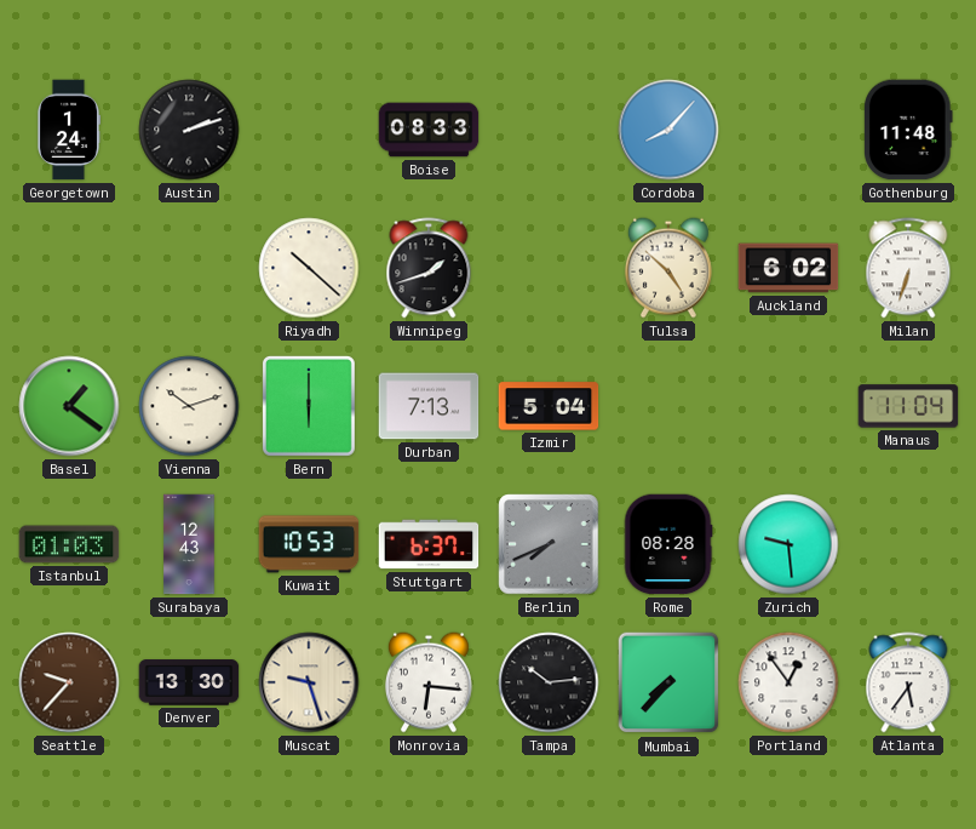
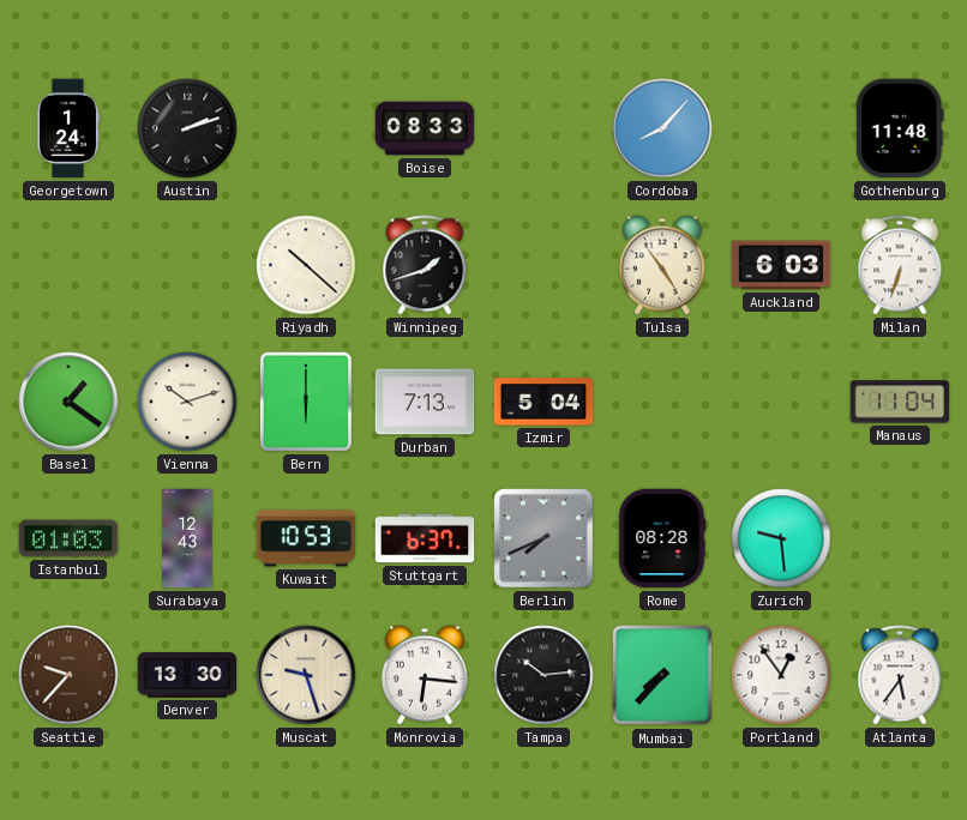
Tulsa: 4:52 -> 4:54 (662, 265)
Auckland: 6:02 -> 6:03 (781, 265)
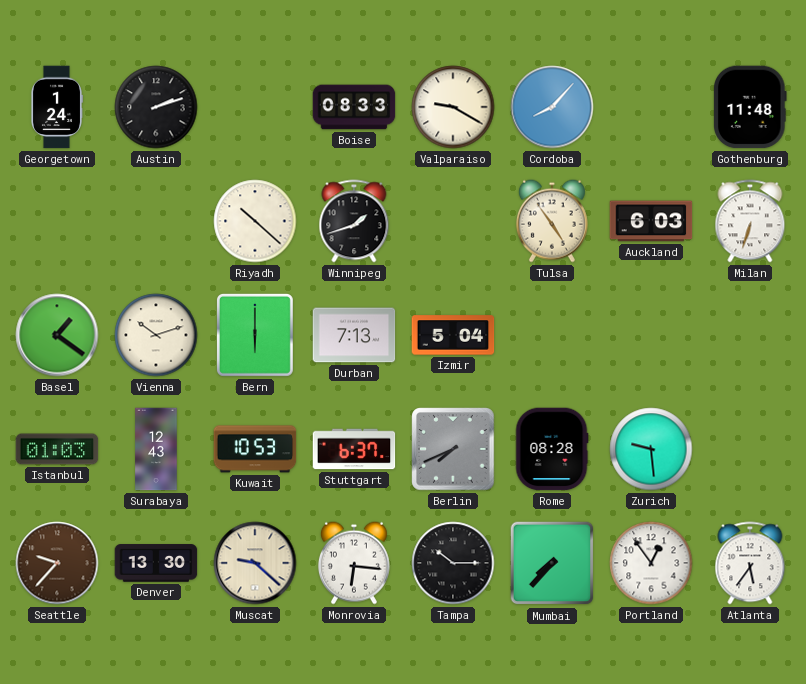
Valparaiso: none -> 9:20 (453, 107)
Manaus: 11:04 -> none (900, 402)
Muscat: 9:27 -> 9:22 (255, 563)
Tampa: 10:14 -> 10:15 (453, 563)
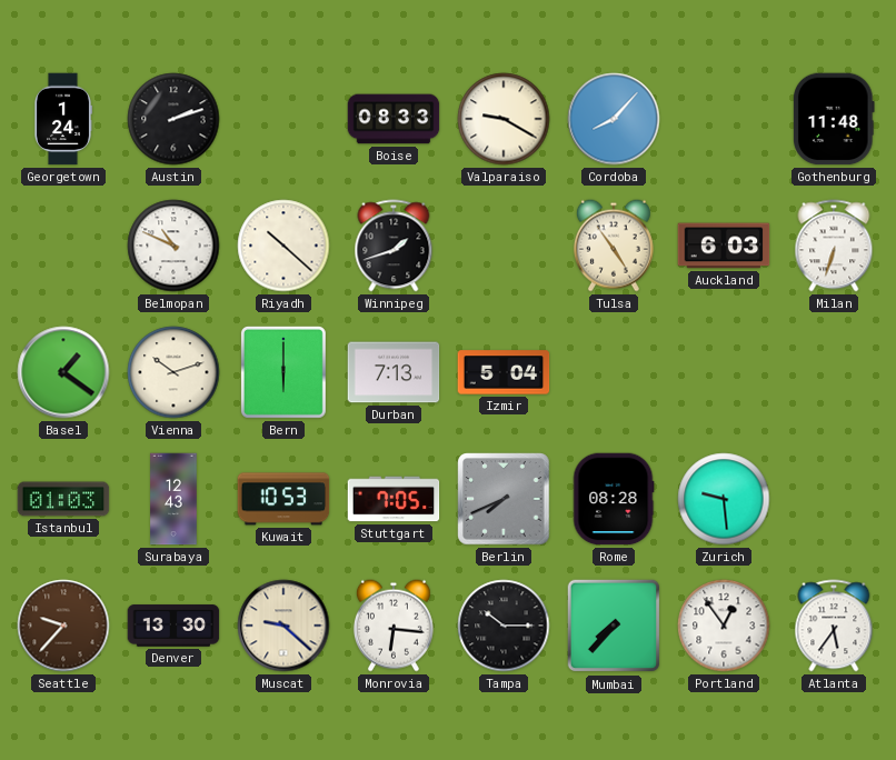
Belmopan: none -> 10:49 (173, 246)
Stuttgart: 6:37 -> 7:05 (394, 499)
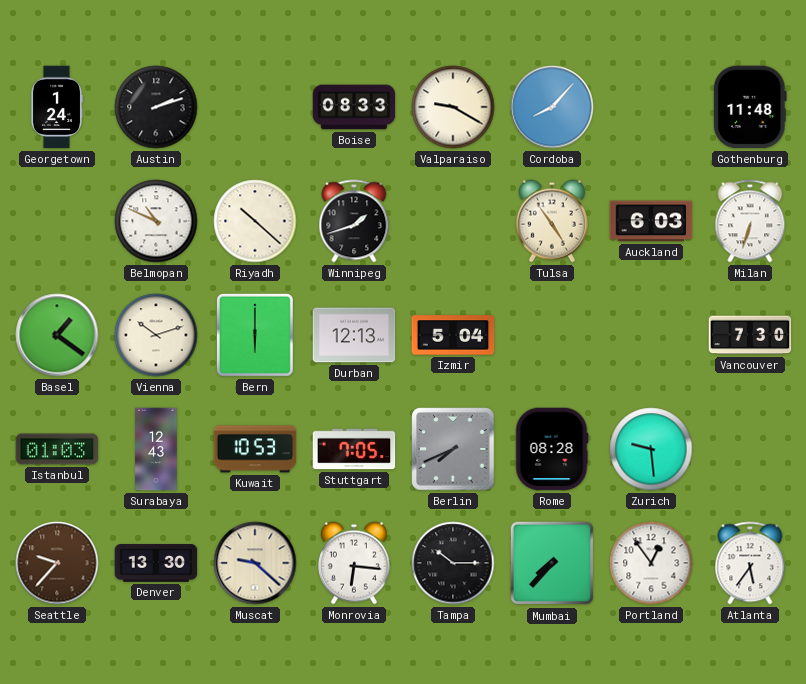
Durban: 7:13 -> 12:13 (354, 335)
Vancouver: none -> 7:30 (750, 335)
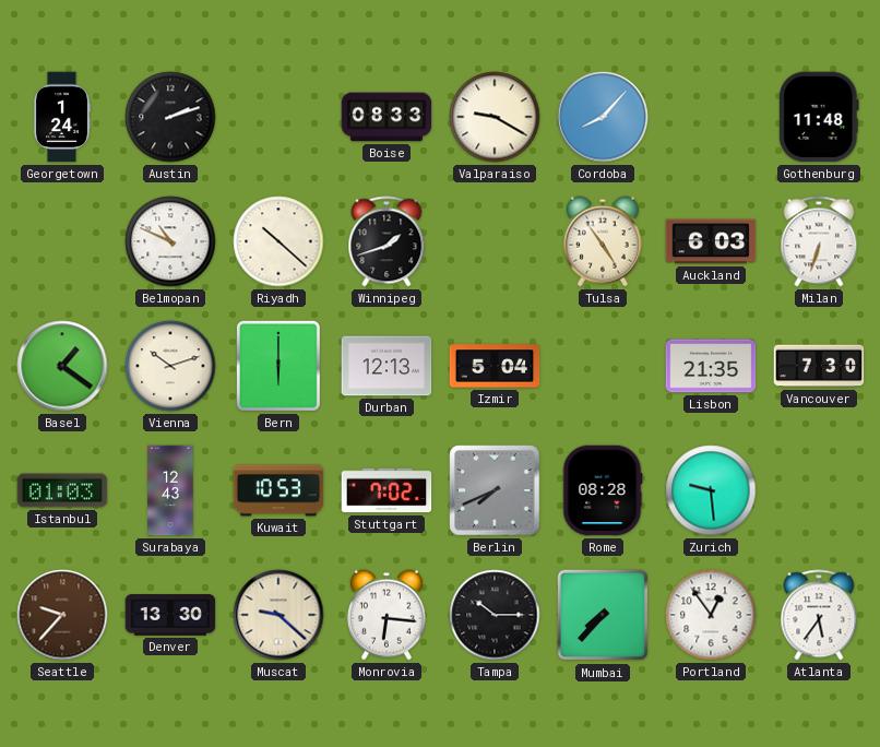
Lisbon: none -> 21:35 (711, 366)
Stuttgart: 7:05 -> 7:02 (387, 490)
